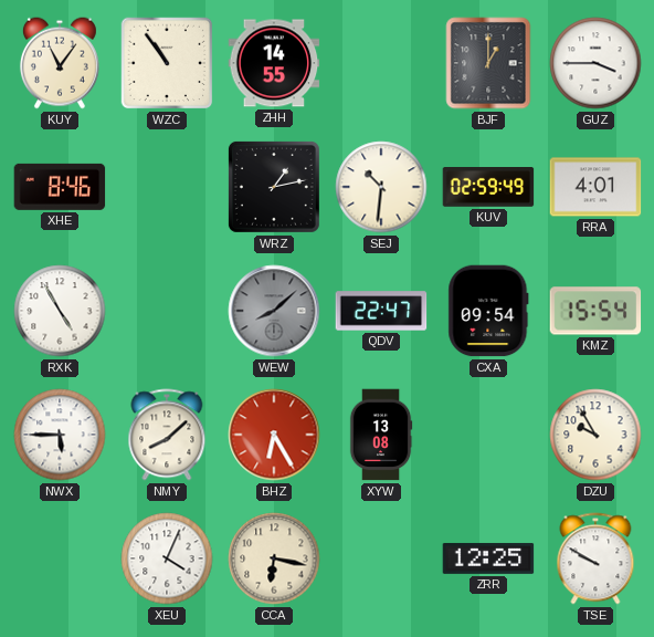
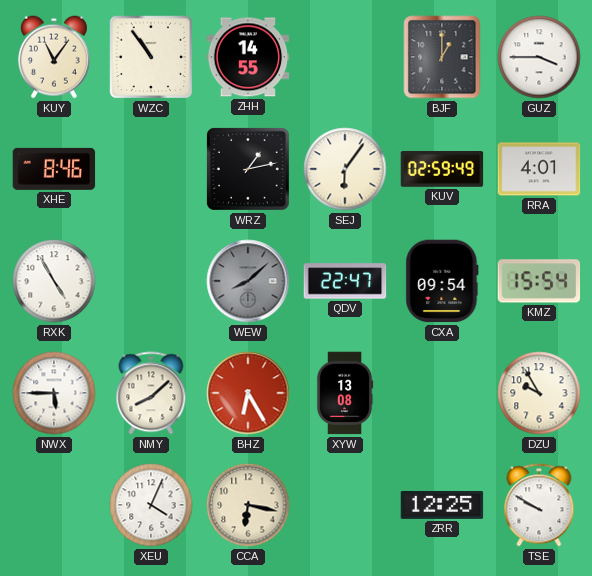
SEJ: 10:31 -> 6:06 (345, 169)
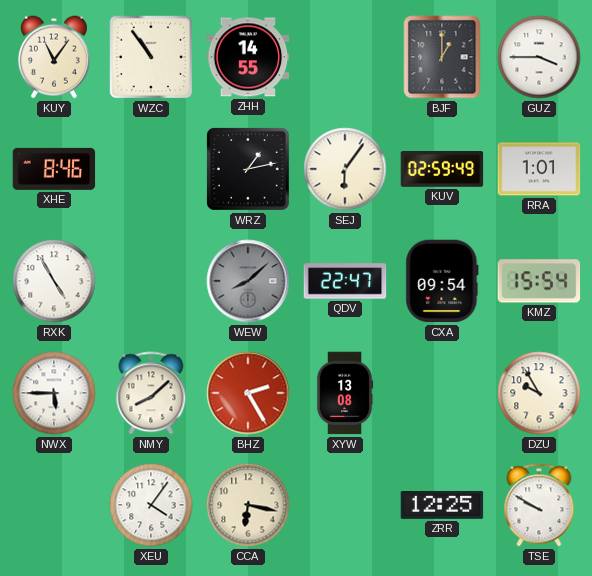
RRA: 4:01 -> 1:01 (539, 169)
BHZ: 6:25 -> 2:25 (248, 393)
XEU: 4:04 -> 4:06 (151, 505)
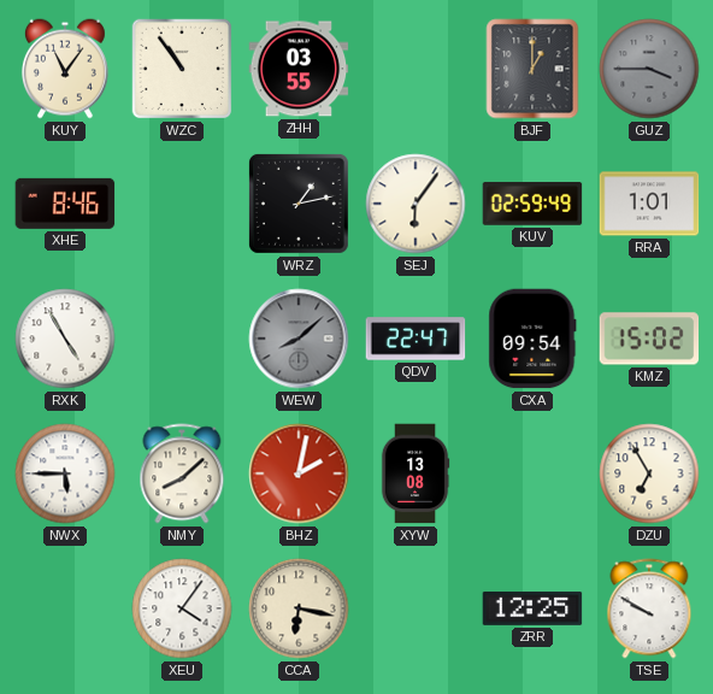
ZHH: 14:55 -> 03:55 (299, 69)
GUZ dial: white -> grey (649, 69)
KMZ: 15:54 -> 15:02 (649, 339)
BHZ: 2:25 -> 2:02 (299, 474)
DZU: 9:55 -> 6:55 (649, 474)
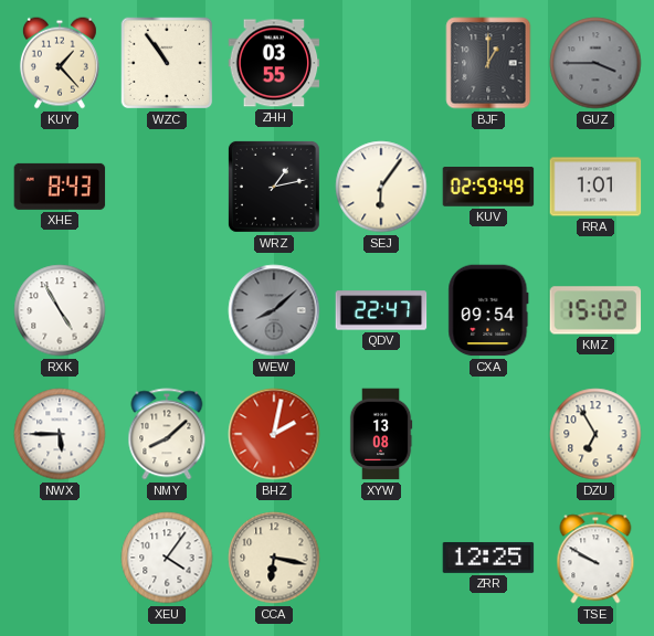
KUY: 11:06 -> 1:23 (60, 63)
XHE: 8:46 -> 8:43 (60, 187)
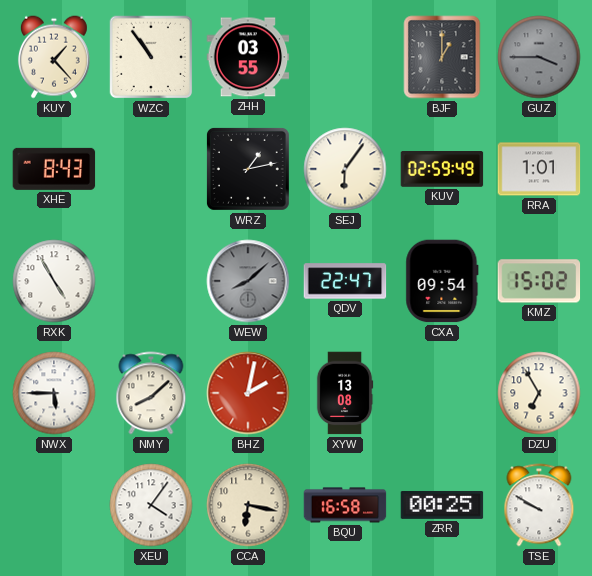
BQU: none -> 16:58 (345, 505)
ZRR: 12:25 -> 00:25 (442, 505)
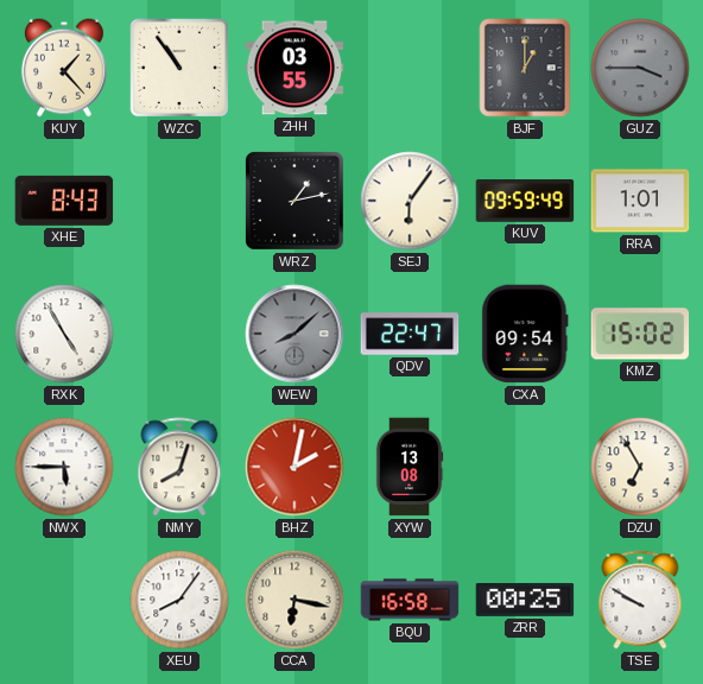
KUV: 02:59 -> 09:59 (525, 201)
NMY: 8:08 -> 8:03 (179, 467)
XEU: 4:06 -> 8:06 (179, 600)
